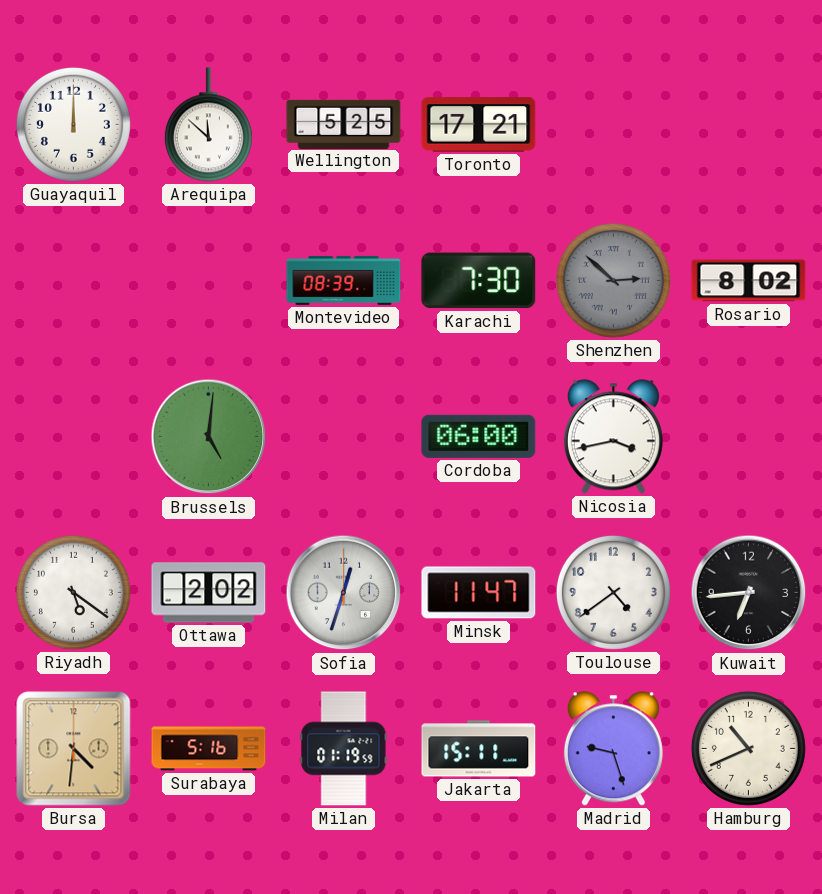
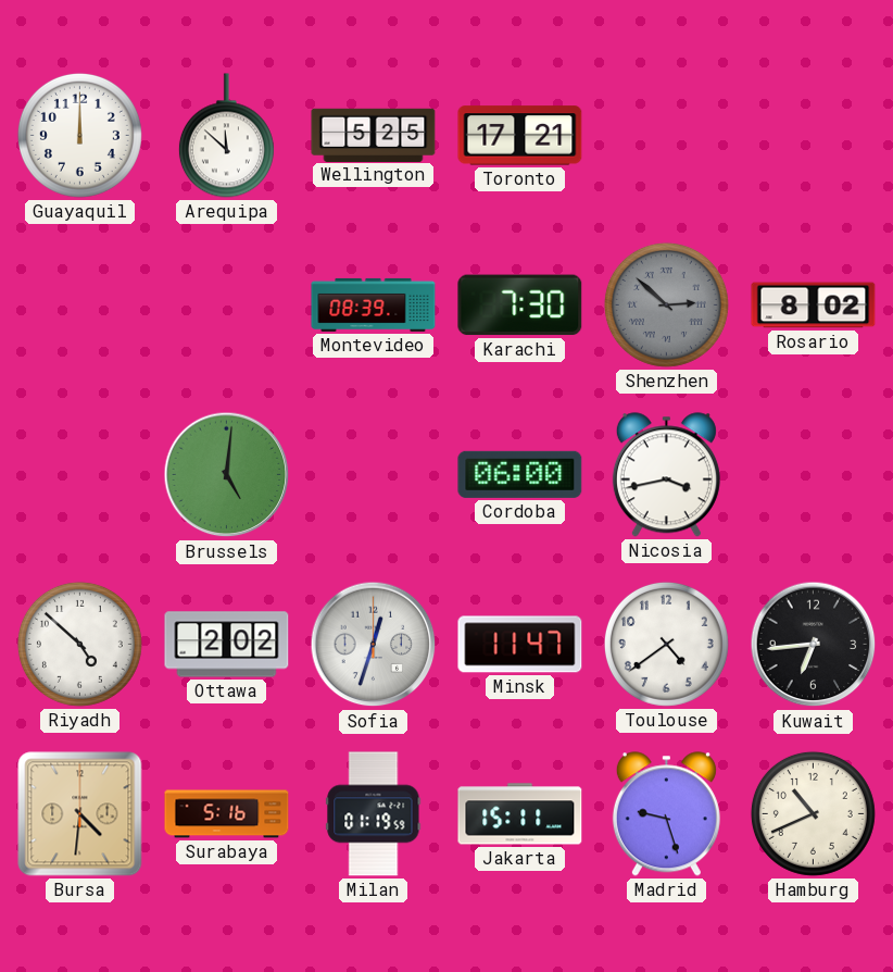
Riyadh: 5:21 -> 4:52 (79, 644)
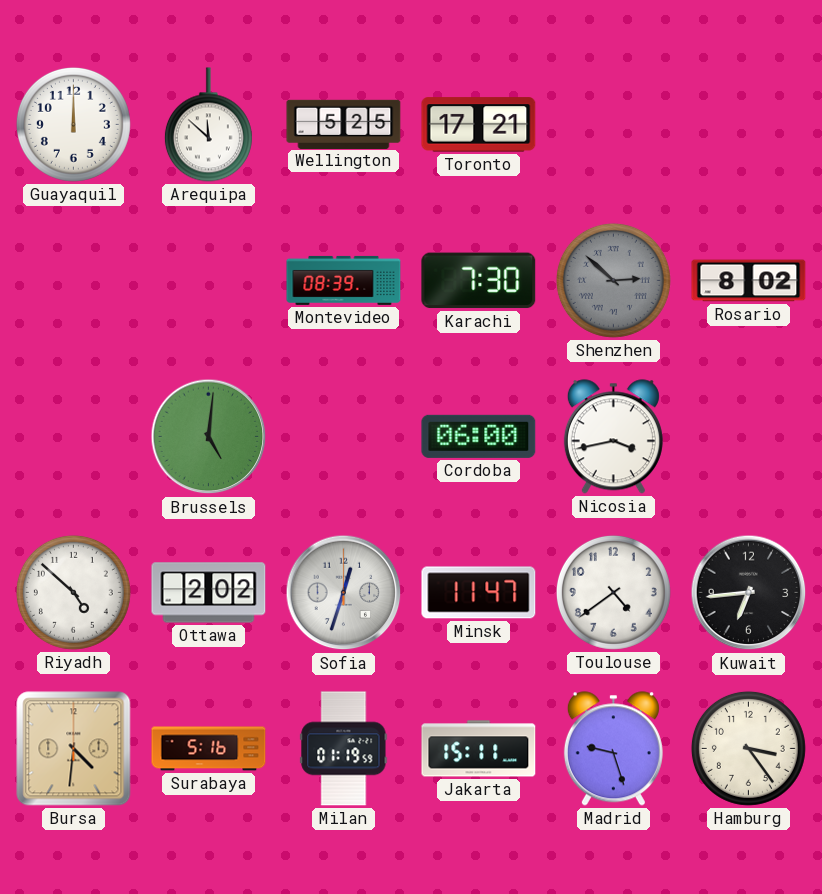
Hamburg: 10:41 -> 3:24 (748, 748)
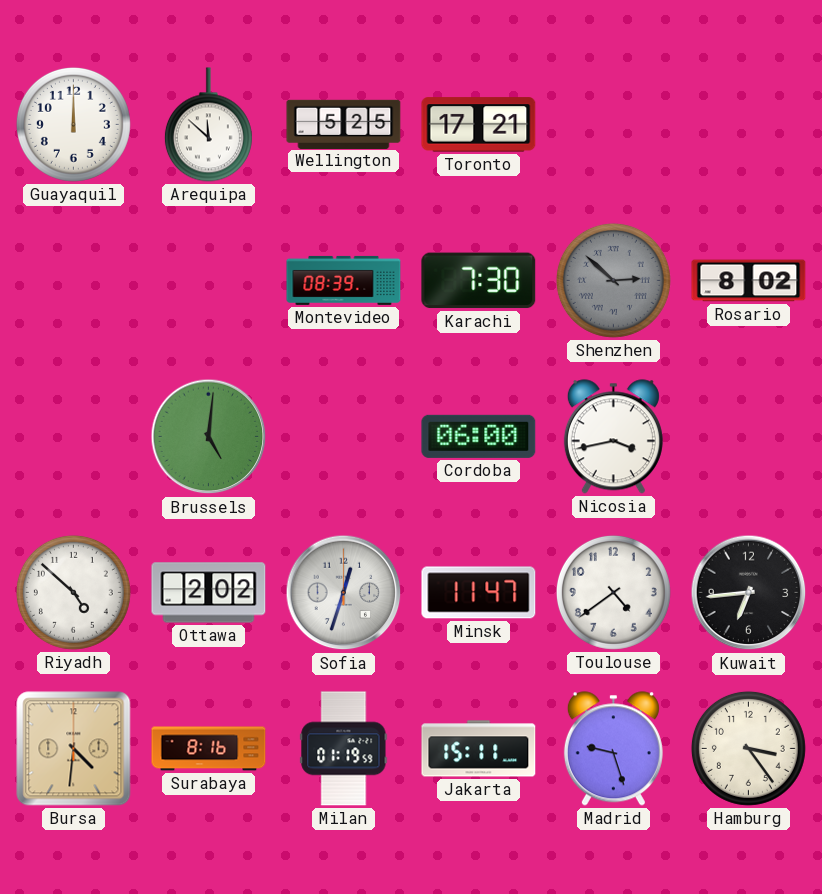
Surabaya: 5:16 -> 8:16 (209, 749)
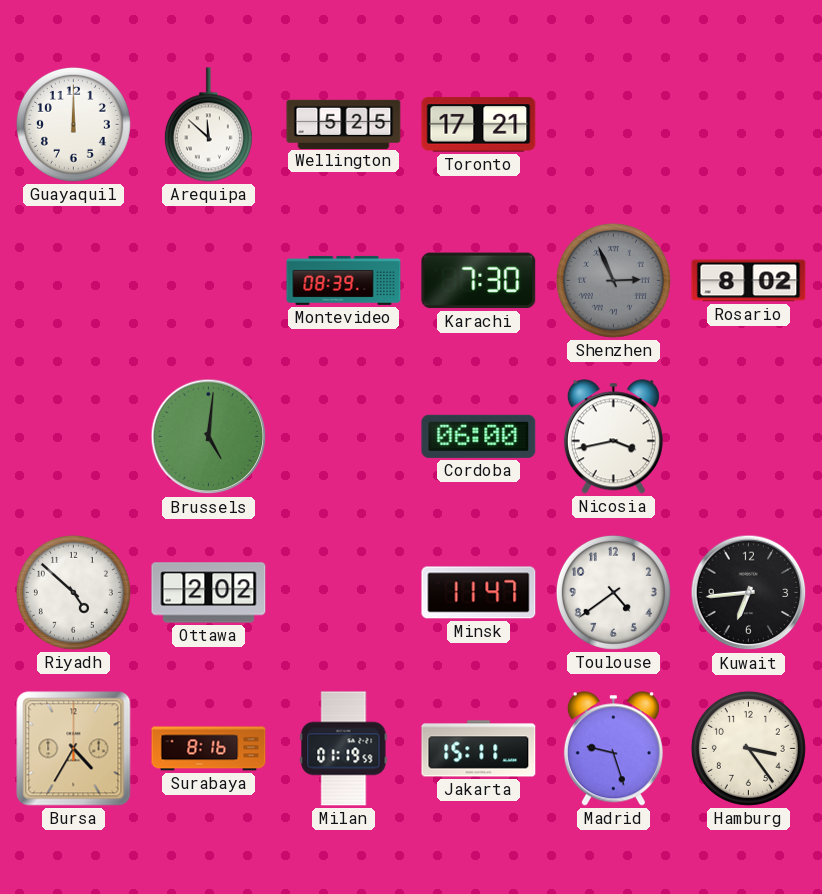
Shenzhen: 2:52 -> 2:56 (613, 280)
Sofia: 12:33 -> none (344, 593)
Bursa: 4:31 -> 4:35 (74, 749)
